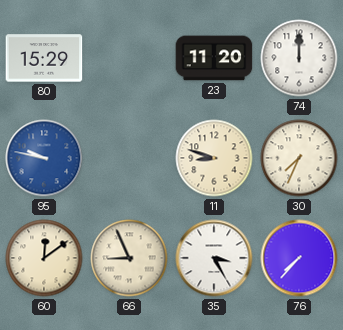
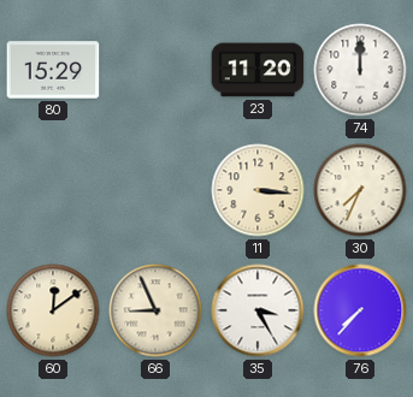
95: 9:47 -> none (44, 158)
11: 8:48 -> 3:16 (258, 190)
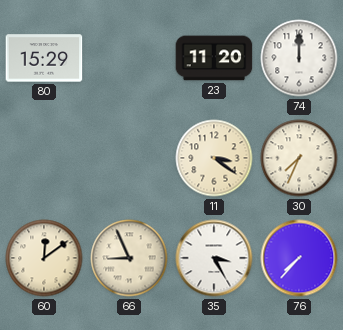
11: 3:16 -> 3:21 (214, 158)
